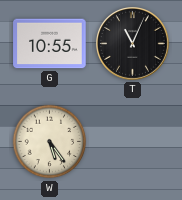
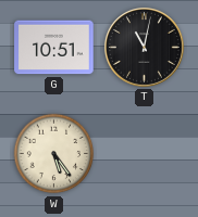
G: 10:55 -> 10:51 (54, 48)
T: 11:04 -> 11:02 (144, 47)
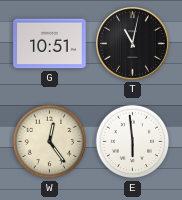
W: 5:24 -> 12:24 (50, 142)
E: none -> 5:59 (133, 142)
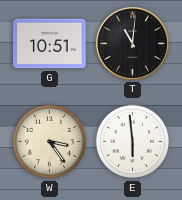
T: 11:02 -> 11:01 (132, 43)
W: 12:24 -> 3:24 (50, 142)
